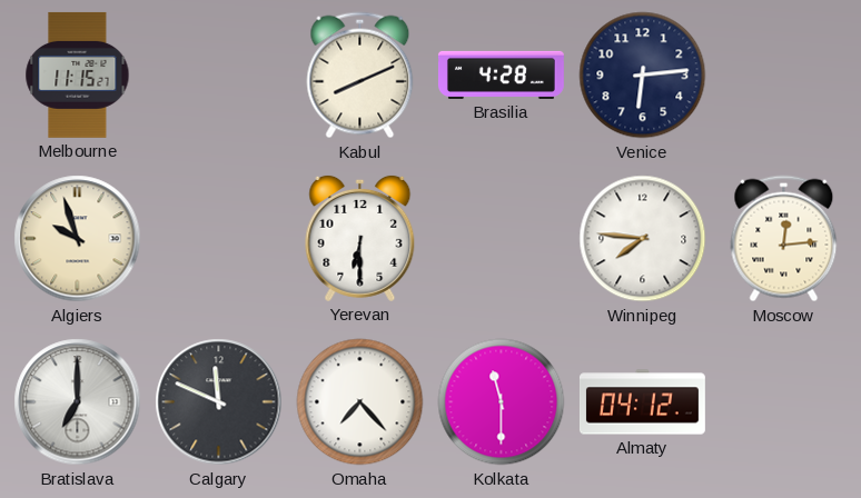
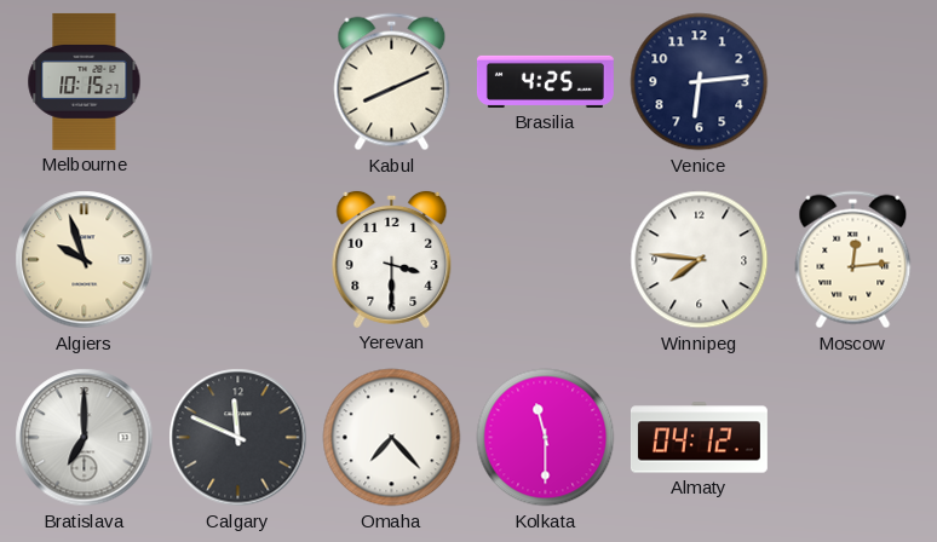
Melbourne: 11:15 -> 10:15 (85, 81)
Brasilia: 4:28 -> 4:25 (545, 81)
Yerevan: 6:30 -> 3:30 (392, 259)
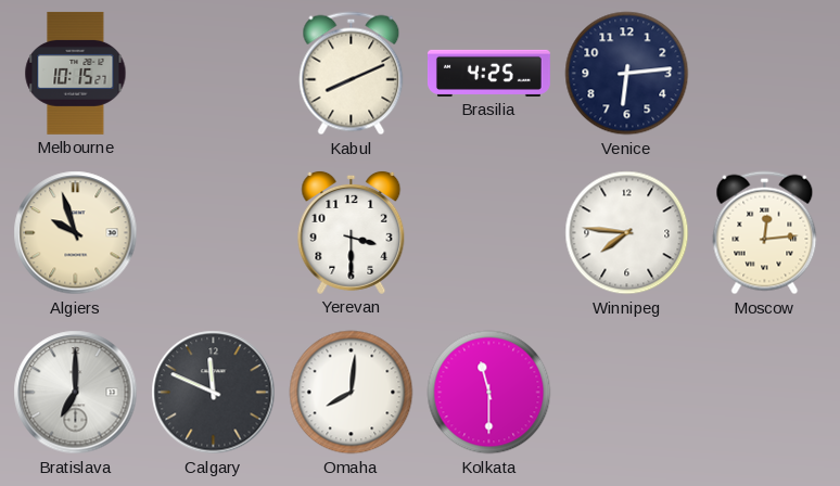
Omaha: 7:23 -> 8:01 (352, 393)
Almaty: 04:12 -> none (699, 438)
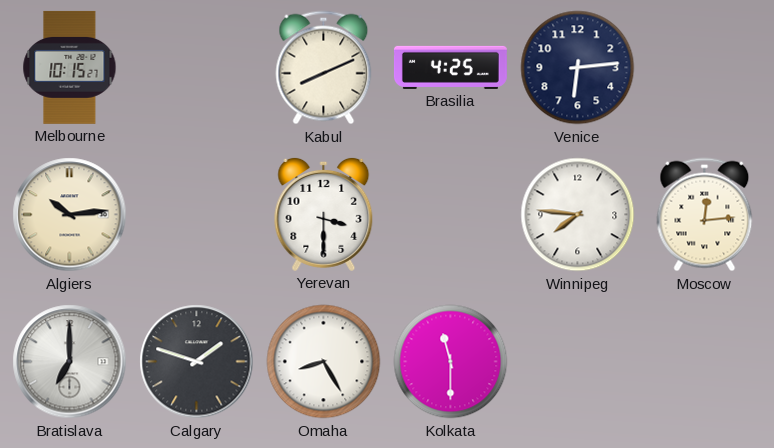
Algiers: 9:57 -> 10:14 (70, 215)
Calgary: 11:49 -> 1:48 (197, 362)
Omaha: 8:01 -> 8:25 (324, 362)
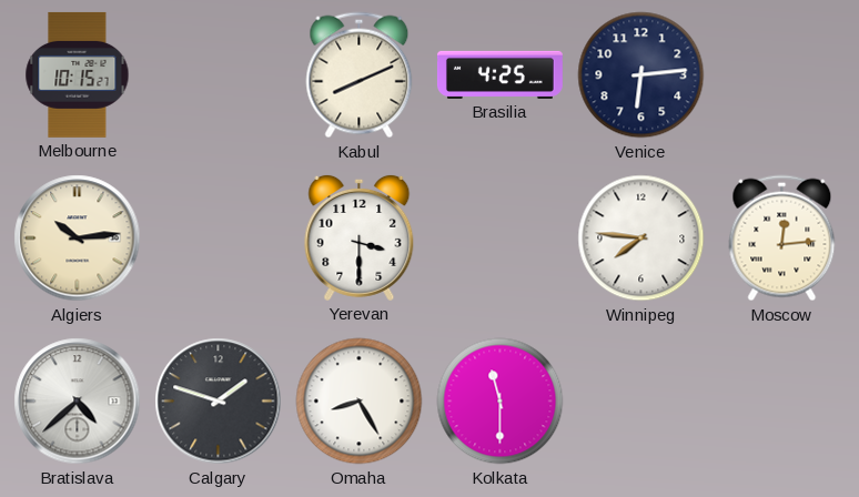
Bratislava: 7:00 -> 4:38 (78, 402)
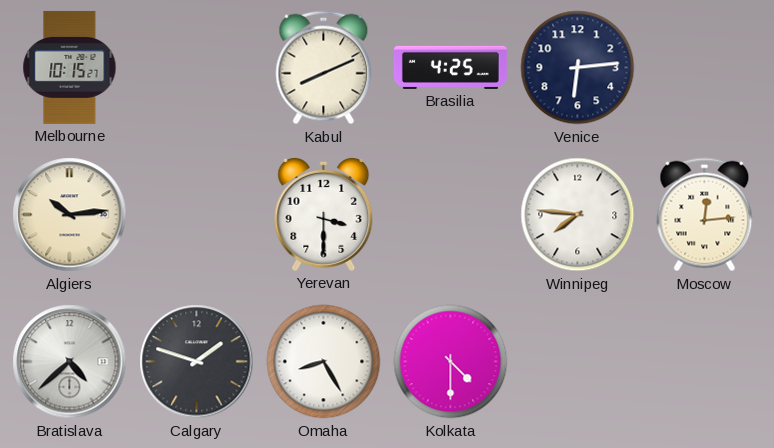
Kolkata: 11:30 -> 4:30 (451, 362)
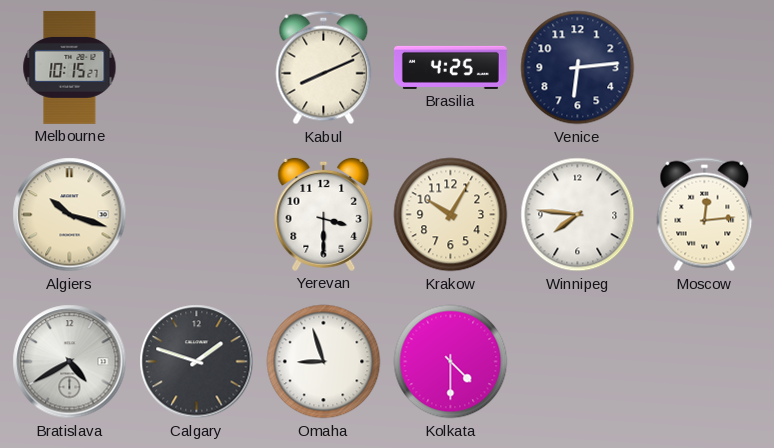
Algiers: 10:14 -> 10:18 (70, 215)
Krakow: none -> 10:05 (451, 215)
Bratislava: 4:38 -> 4:40 (70, 362)
Omaha: 8:25 -> 8:57 (324, 362)
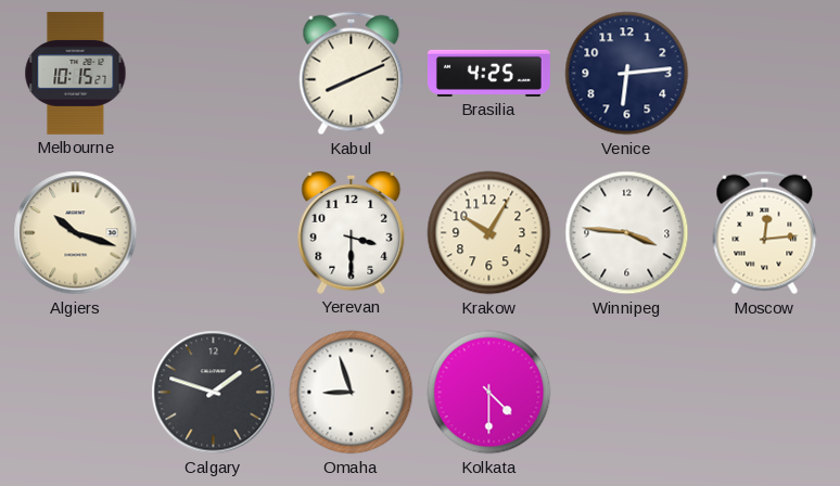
Winnipeg: 7:46 -> 3:46 (627, 233)
Bratislava: 4:40 -> none (70, 362)
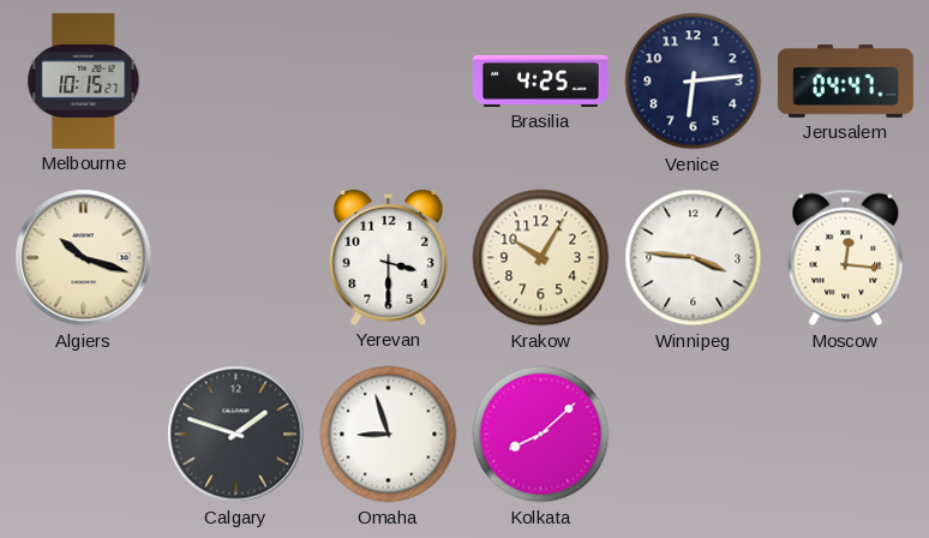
Kabul: 8:11 -> none (352, 74)
Jerusalem: none -> 04:47 (845, 82)
Moscow: 12:14 -> 12:16 (846, 258)
Kolkata: 4:30 -> 8:08 (541, 435)
